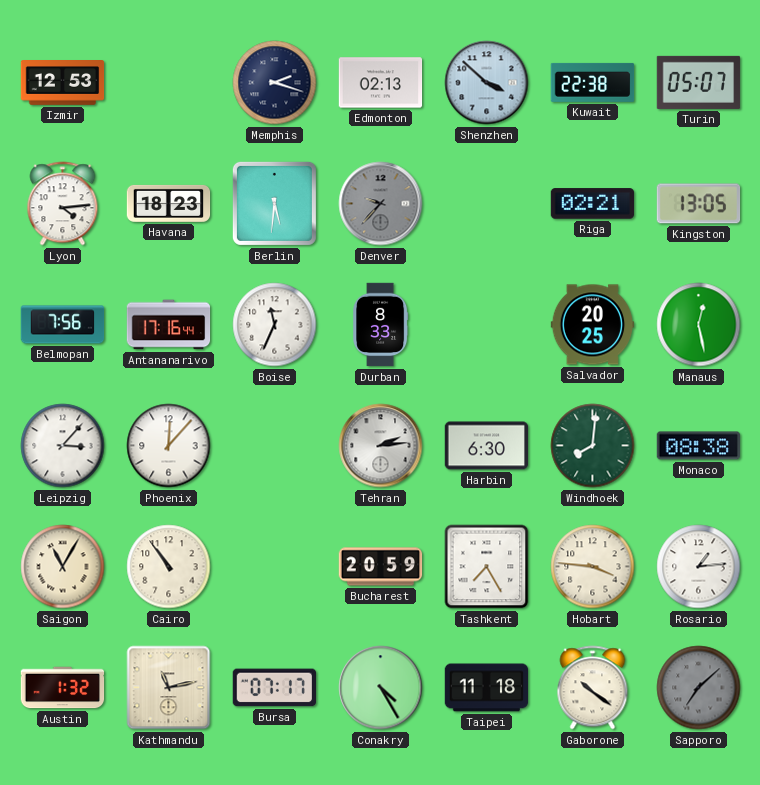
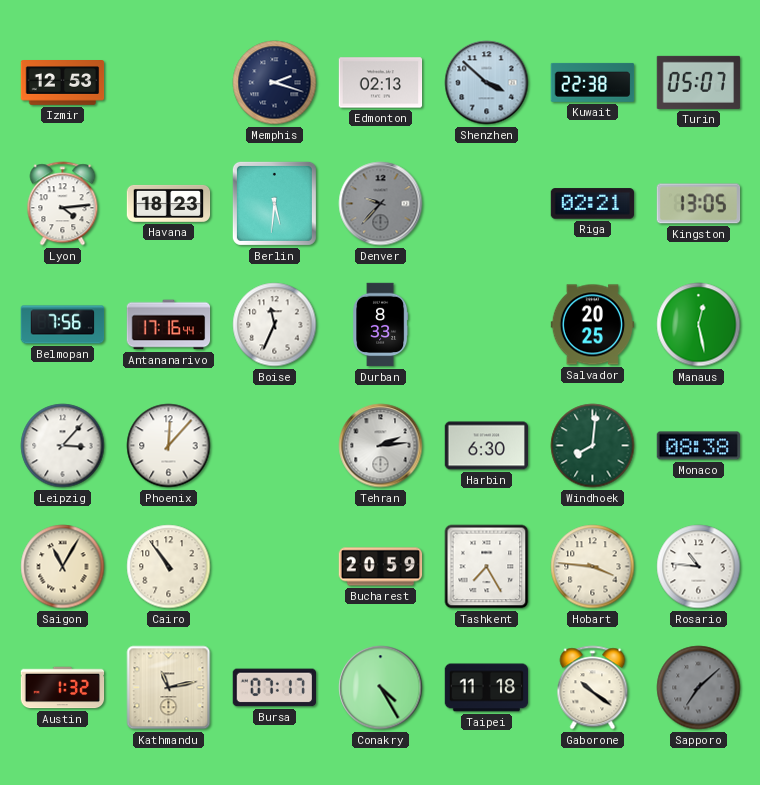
Rosario: 1:14 -> 10:46 (699, 567)
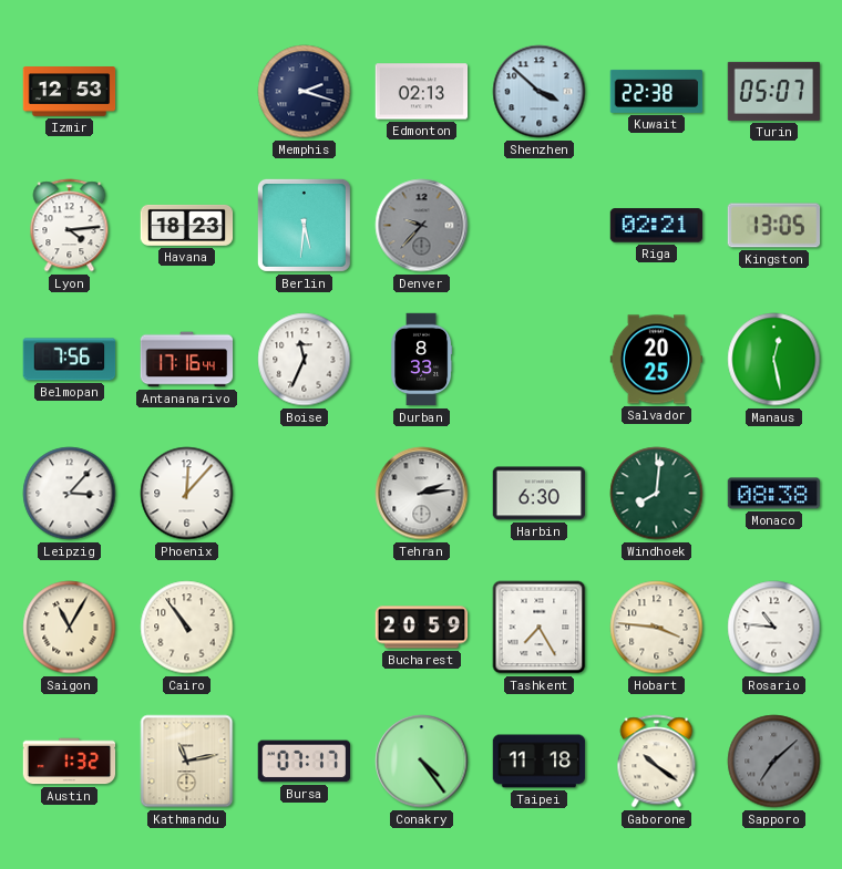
Conakry: 4:25 -> 4:24 (422, 762)
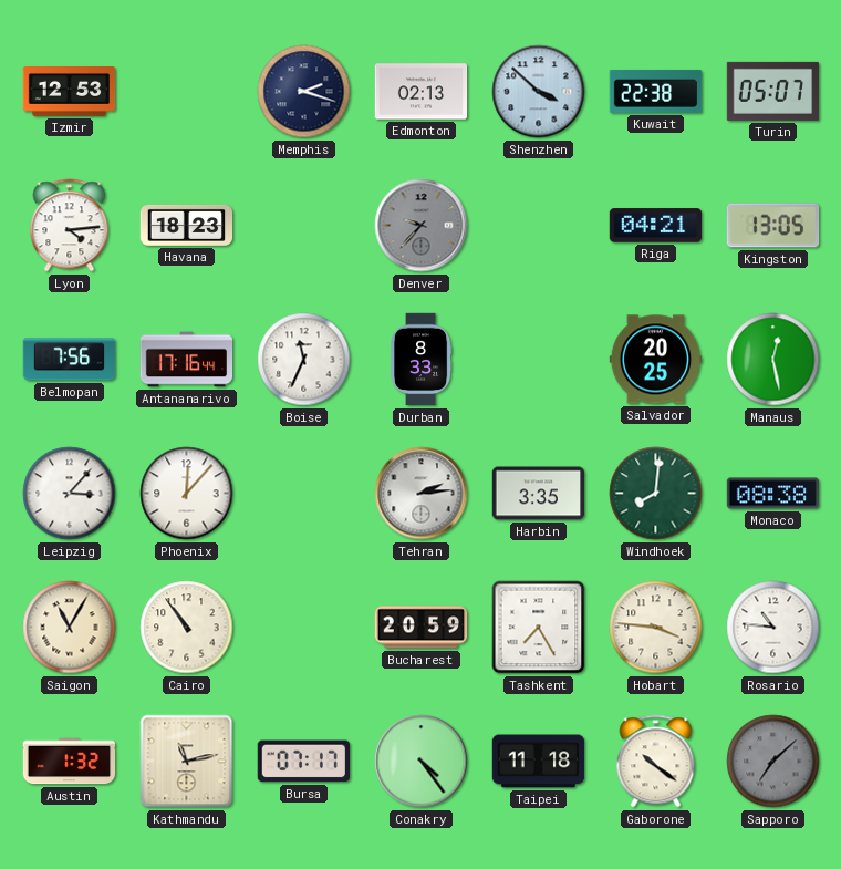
Berlin: 5:31 -> none (304, 225)
Riga: 02:21 -> 04:21 (656, 226)
Harbin: 6:30 -> 3:35 (539, 494)
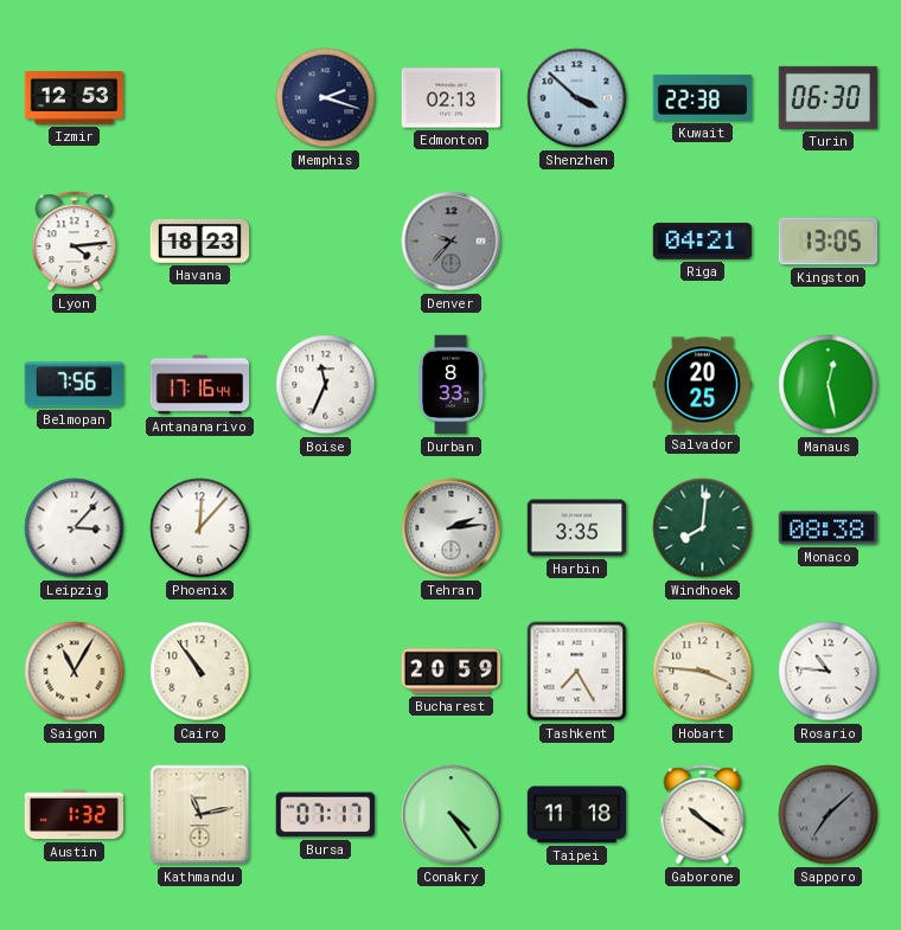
Turin: 05:07 -> 06:30 (829, 97)
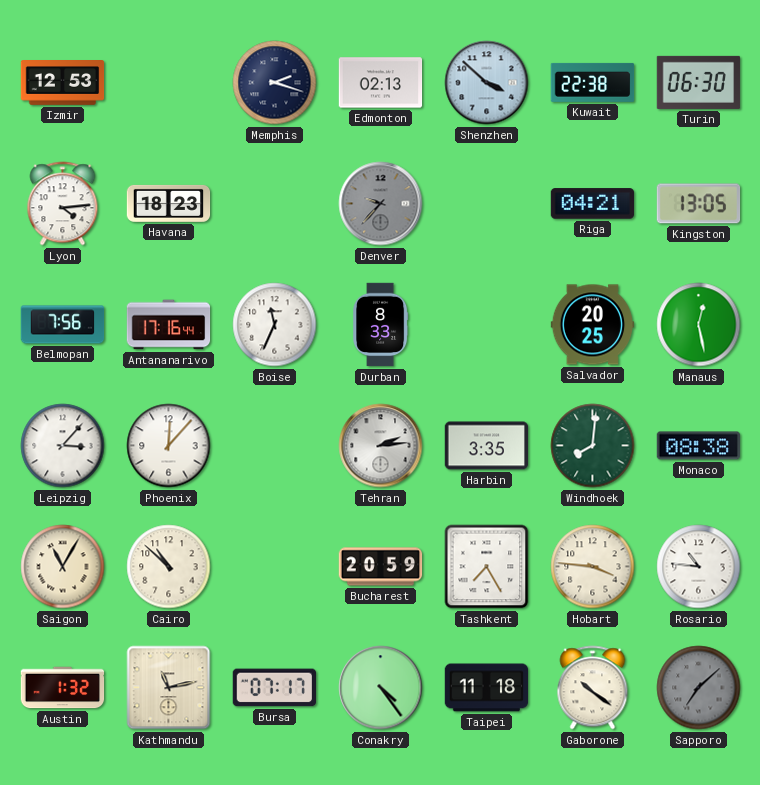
Cairo: 10:54 -> 10:52 (169, 567)
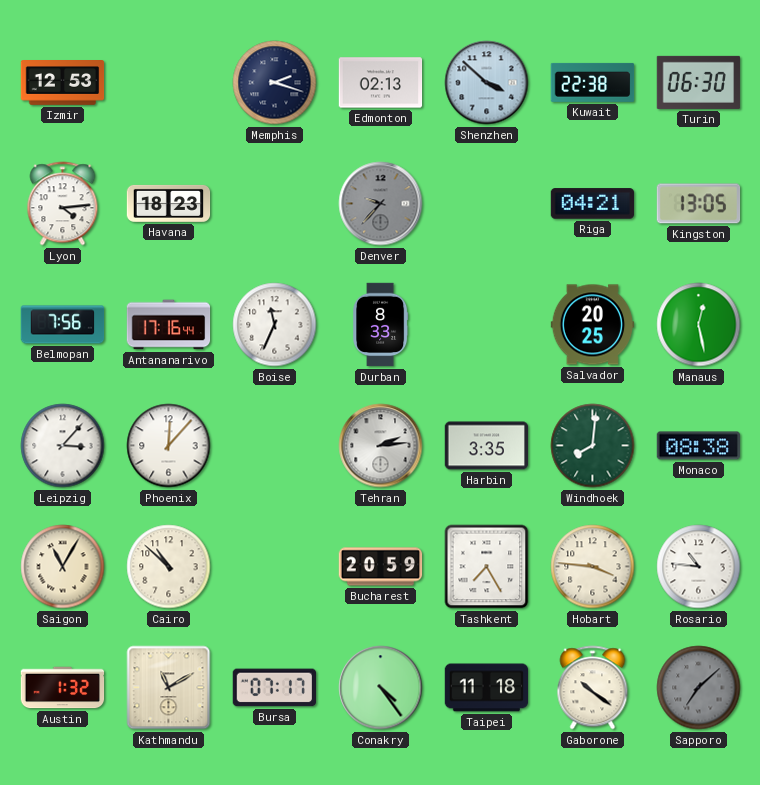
Kathmandu: 11:13 -> 11:10 (169, 688)
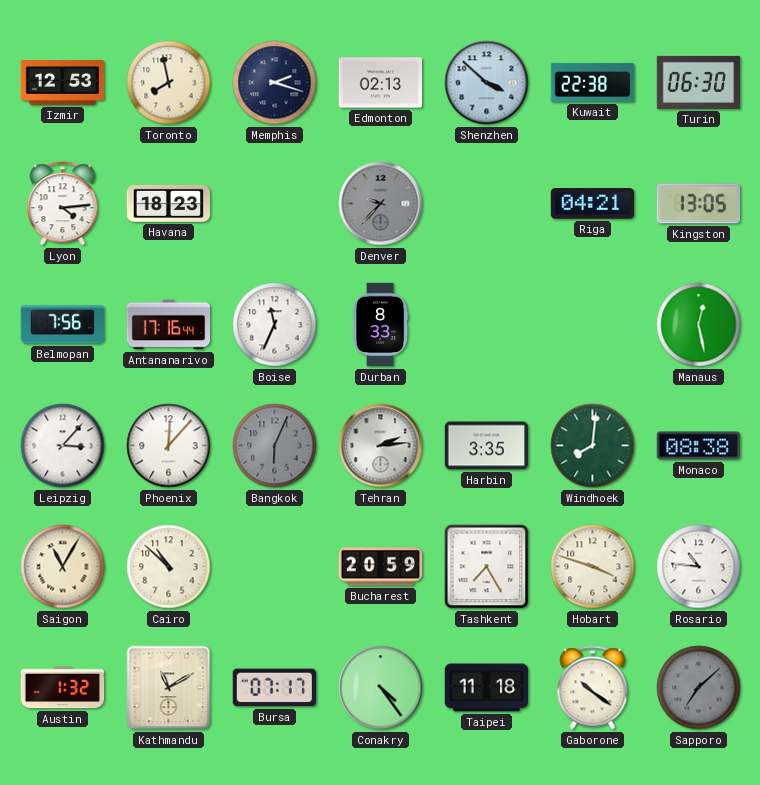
Toronto: none -> 7:58 (169, 83)
Salvador: 20:25 -> none (593, 325)
Bangkok: none -> 6:04 (275, 446)
Hobart: 3:46 -> 3:48 (593, 567)
